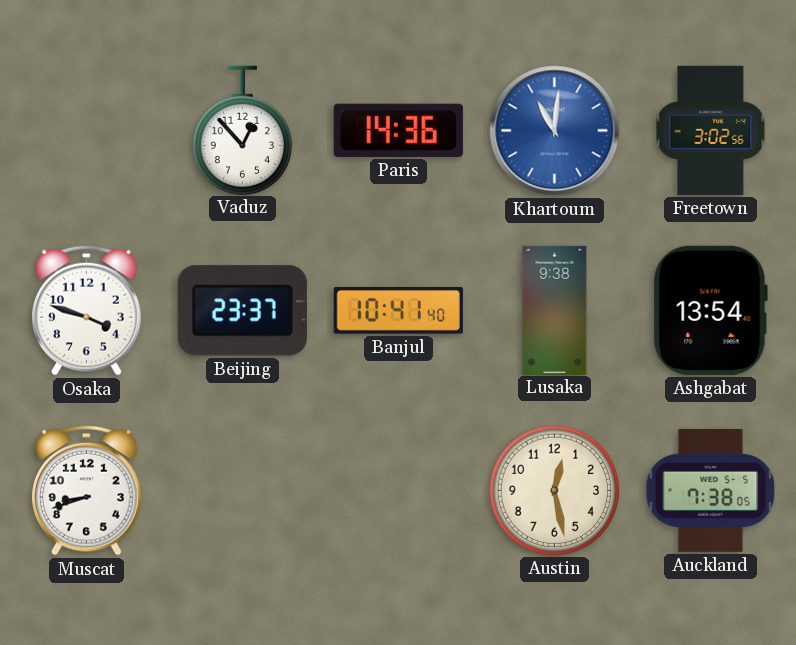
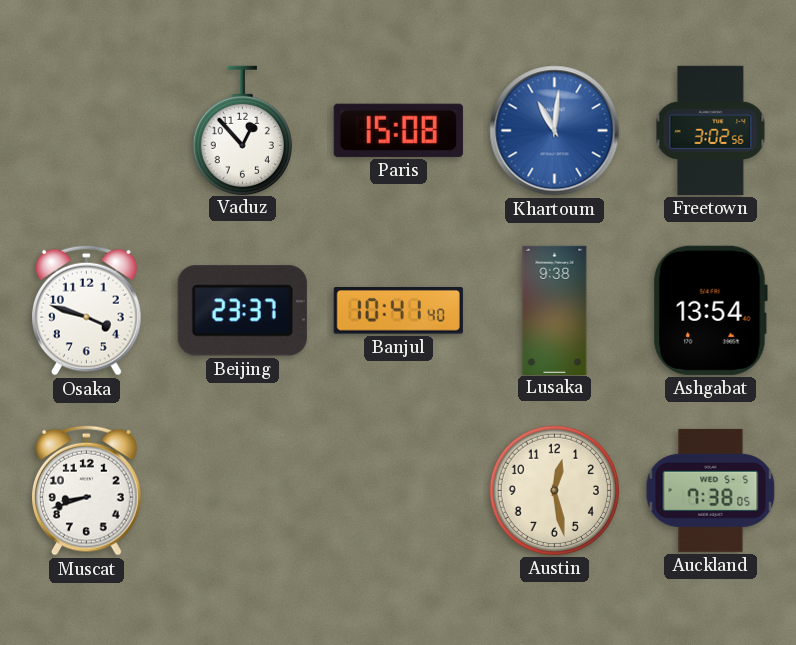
Paris: 14:36 -> 15:08 (398, 130)
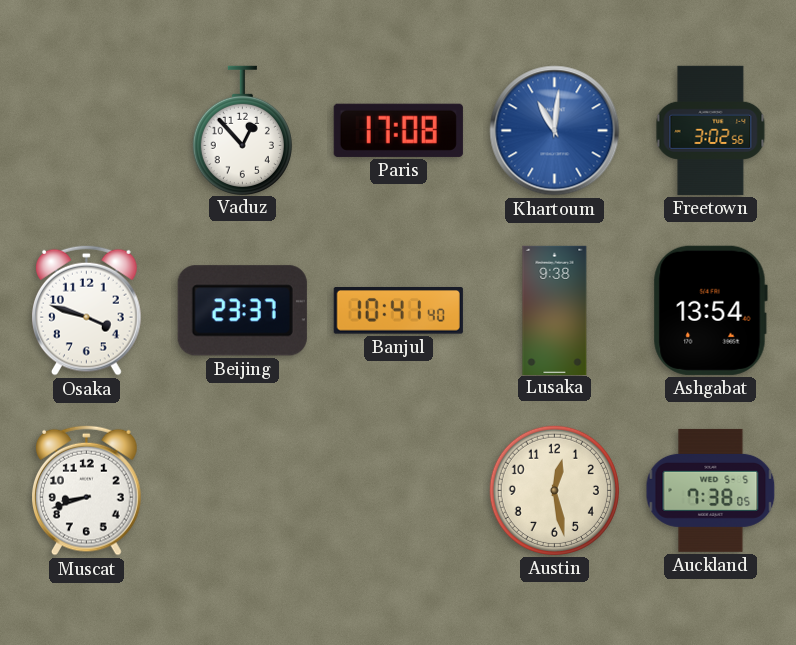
Paris: 15:08 -> 17:08 (398, 130)
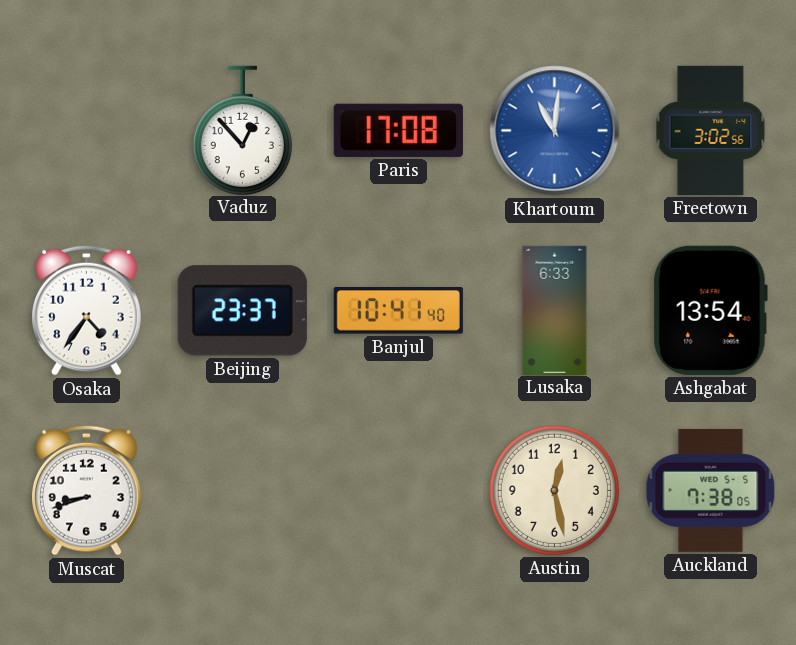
Osaka: 3:48 -> 4:36 (87, 310)
Lusaka: 9:38 -> 6:33 (555, 310)
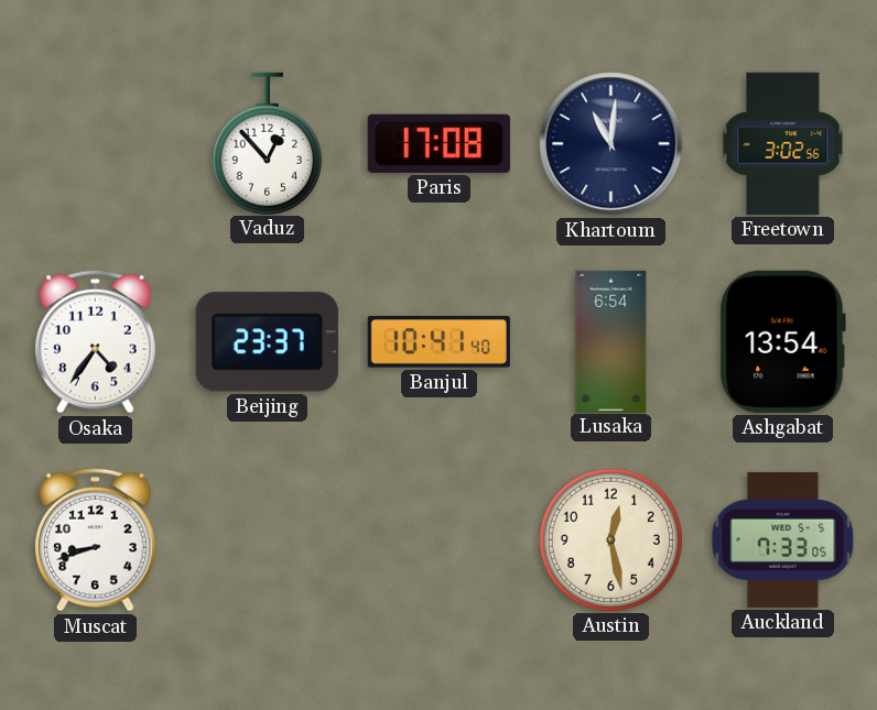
Khartoum dial: blue -> navy (611, 144)
Lusaka: 6:33 -> 6:54 (611, 341)
Auckland: 7:38 -> 7:33 (783, 539)
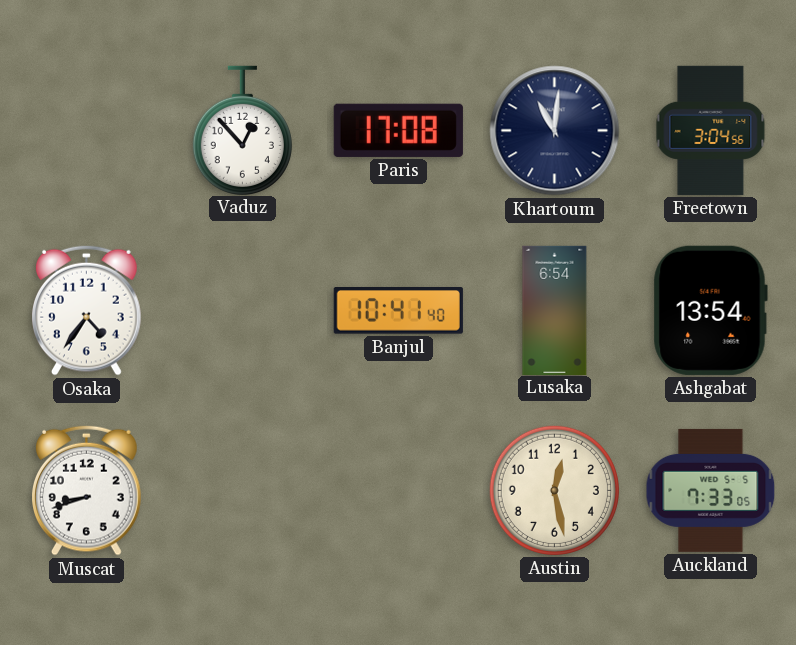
Freetown: 3:02 -> 3:04 (711, 130)
Beijing: 23:37 -> none (267, 342)
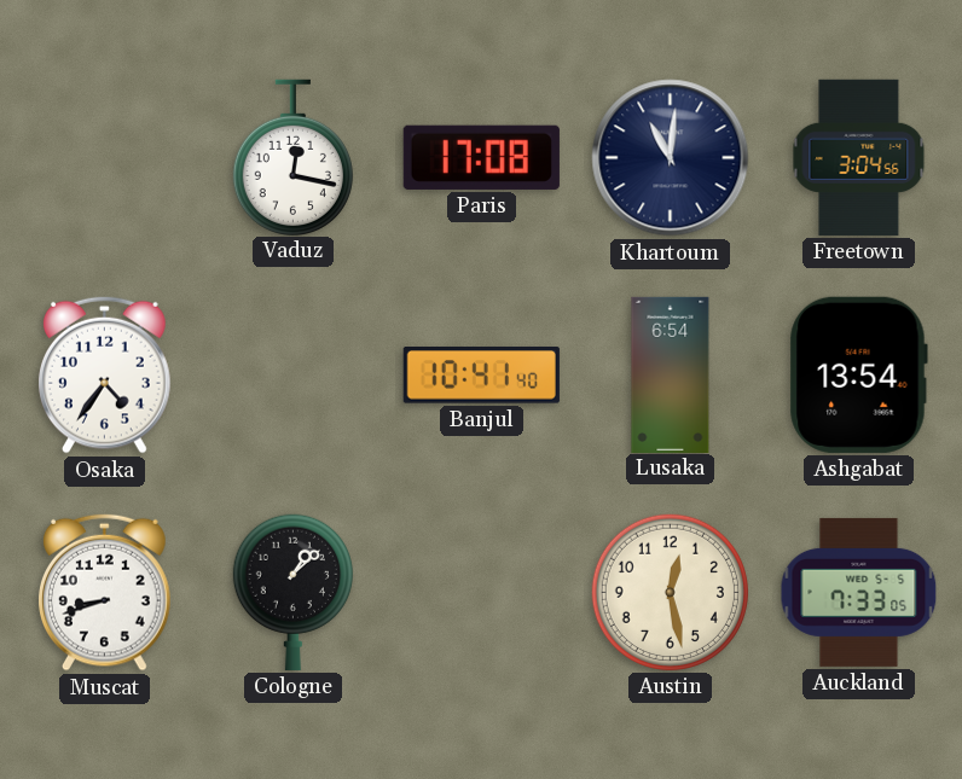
Vaduz: 12:53 -> 12:17 (292, 157)
Cologne: none -> 1:08 (292, 592)
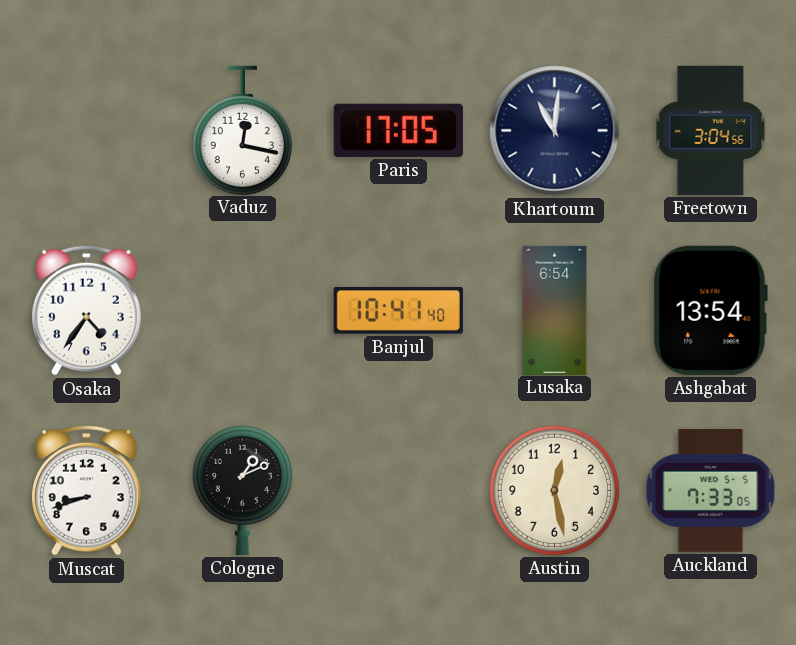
Paris: 17:08 -> 17:05 (398, 130)
Cologne: 1:08 -> 1:11 (242, 490)
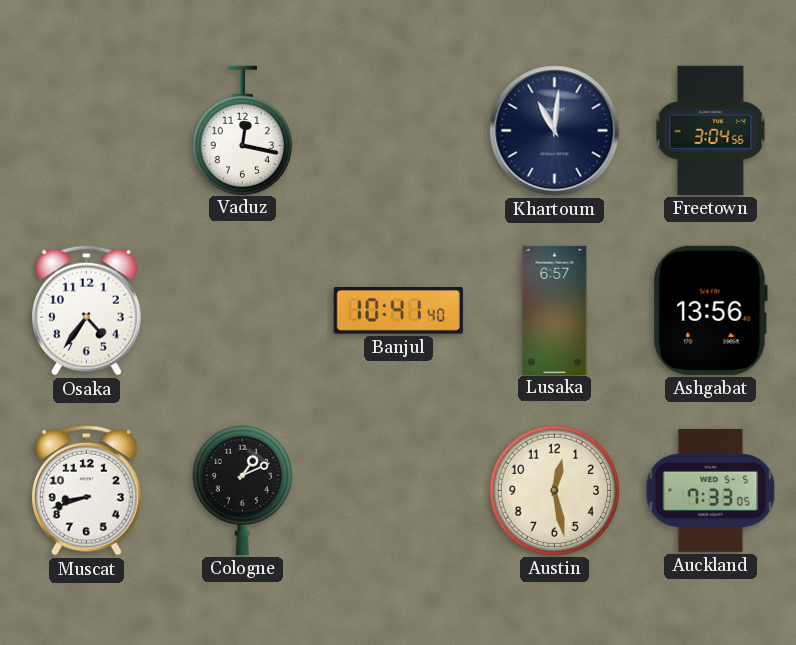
Paris: 17:05 -> none (398, 130)
Lusaka: 6:54 -> 6:57 (555, 310)
Ashgabat: 13:54 -> 13:56 (710, 310)
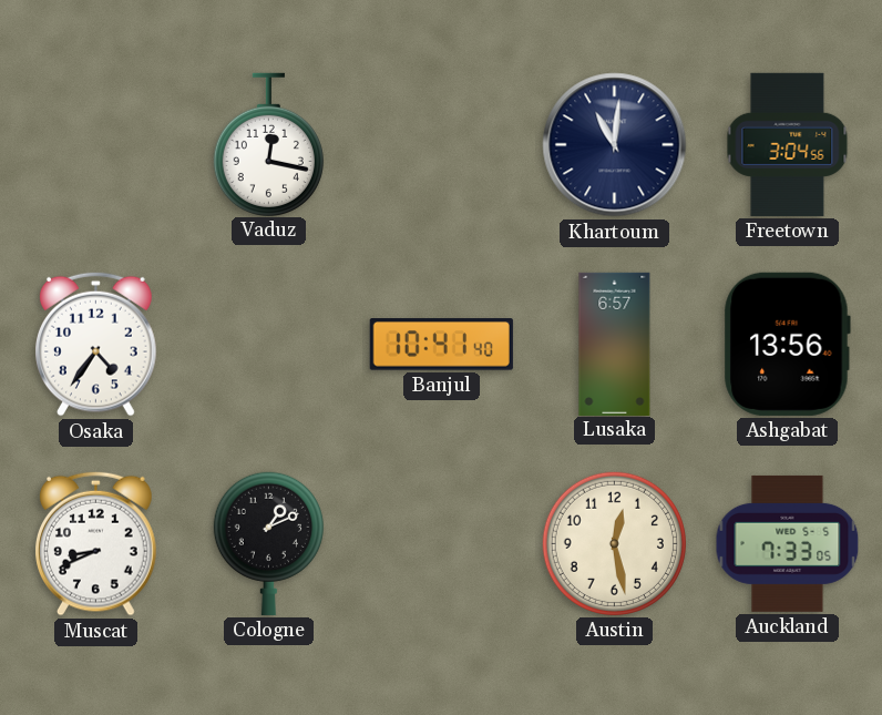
Muscat: 8:42 -> 8:41 (96, 543)
